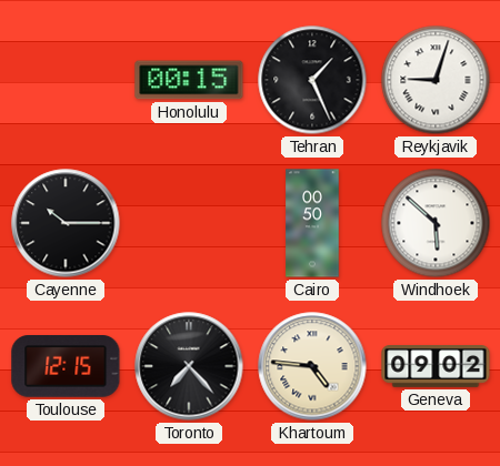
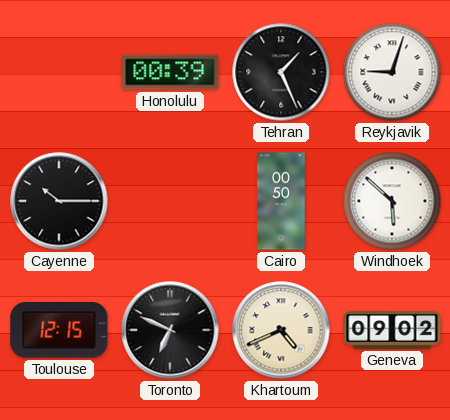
Honolulu: 00:15 -> 00:39 (170, 72)
Toronto: 7:23 -> 6:49 (170, 330)
Khartoum: 4:46 -> 4:41 (281, 330)
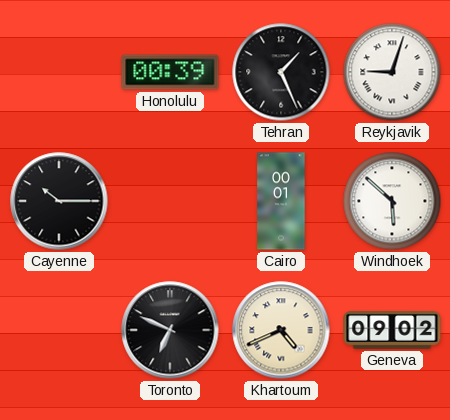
Cairo: 00:50 -> 00:01 (281, 201)
Toulouse: 12:15 -> none (59, 331)
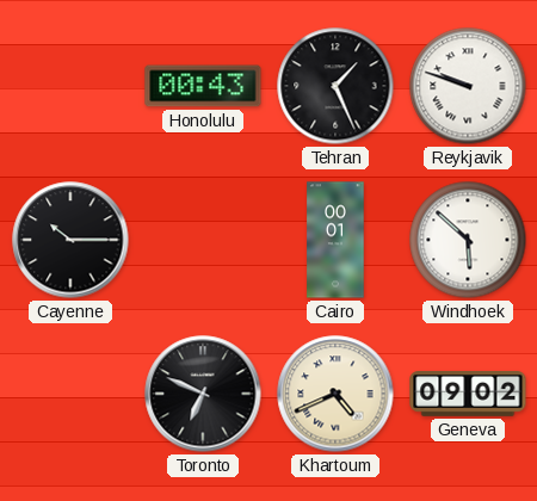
Honolulu: 00:39 -> 00:43 (203, 86)
Reykjavik: 9:03 -> 9:48 (468, 86)
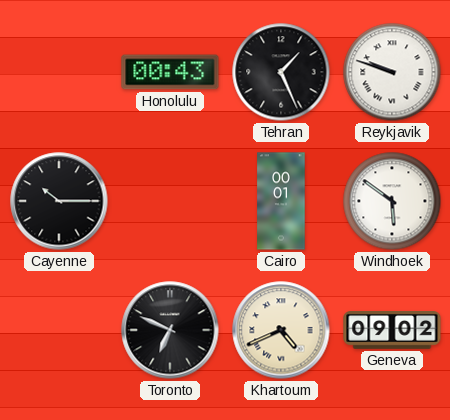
Windhoek: 5:52 -> 5:51 (392, 201)
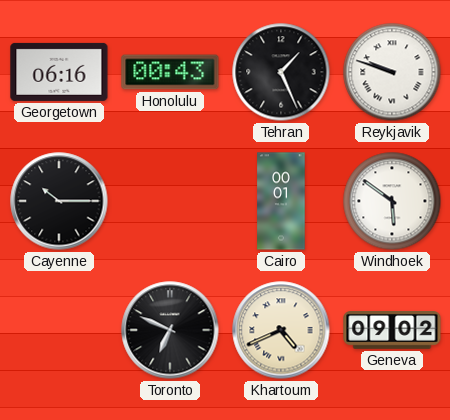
Georgetown: none -> 06:16 (59, 72)
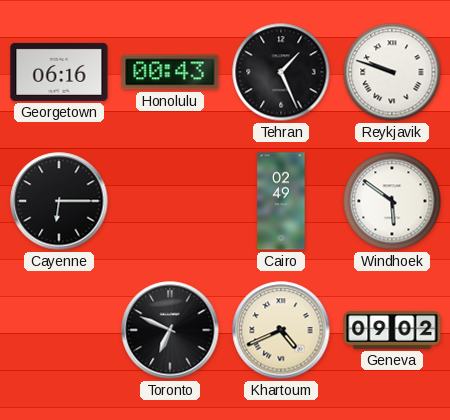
Cayenne: 10:15 -> 6:15 (59, 201)
Cairo: 00:01 -> 02:49 (281, 201)
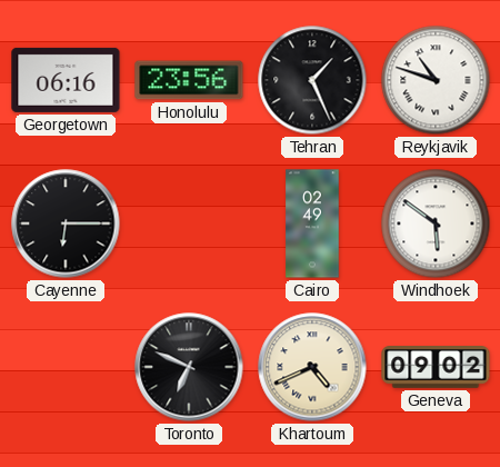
Honolulu: 00:43 -> 23:56 (189, 80)
Reykjavik: 9:48 -> 10:48 (436, 80)
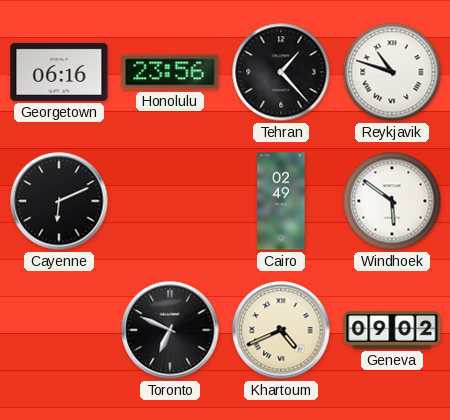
Tehran: 1:26 -> 1:23 (281, 72)
Cayenne: 6:15 -> 6:11 (59, 201)
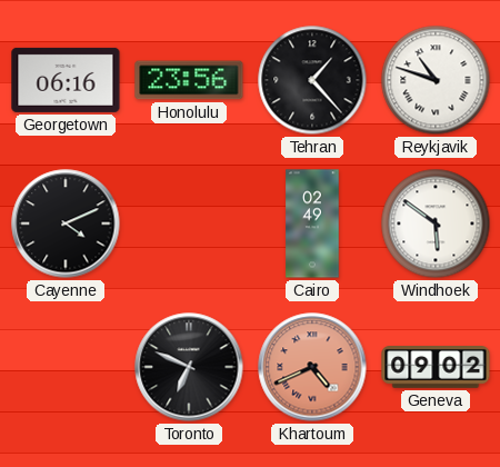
Cayenne: 6:11 -> 4:11 (66, 223)
Khartoum dial: cream -> salmon (312, 367)
